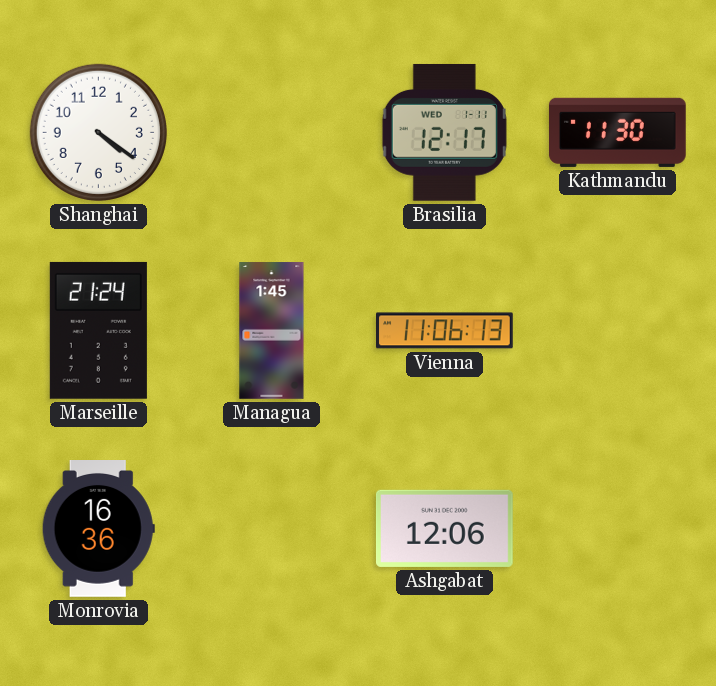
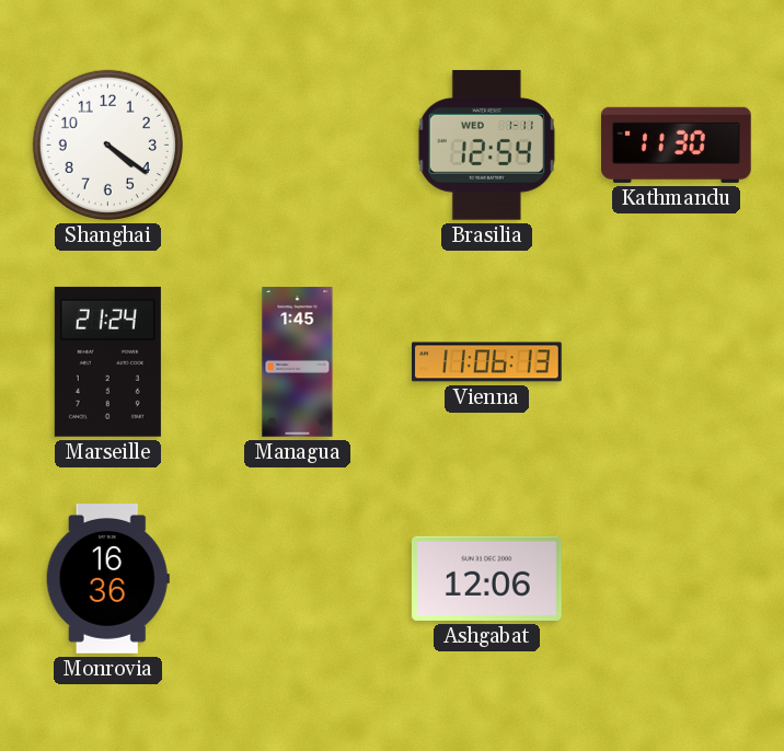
Brasilia: 12:17 -> 12:54 (486, 145)
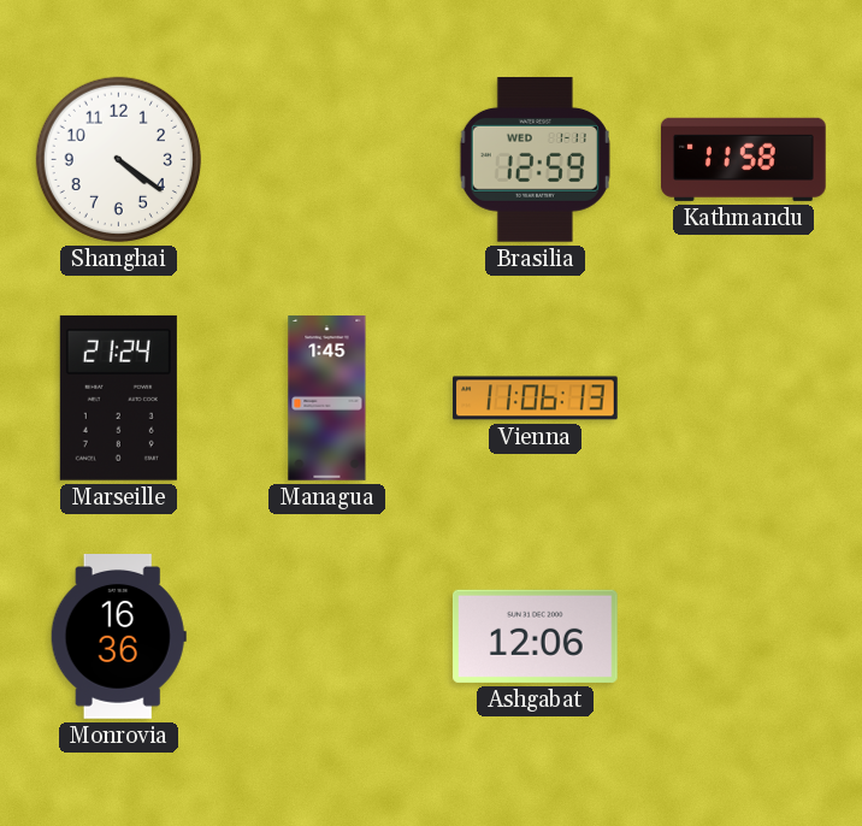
Brasilia: 12:54 -> 12:59 (535, 159)
Kathmandu: 11:30 -> 11:58 (743, 159)
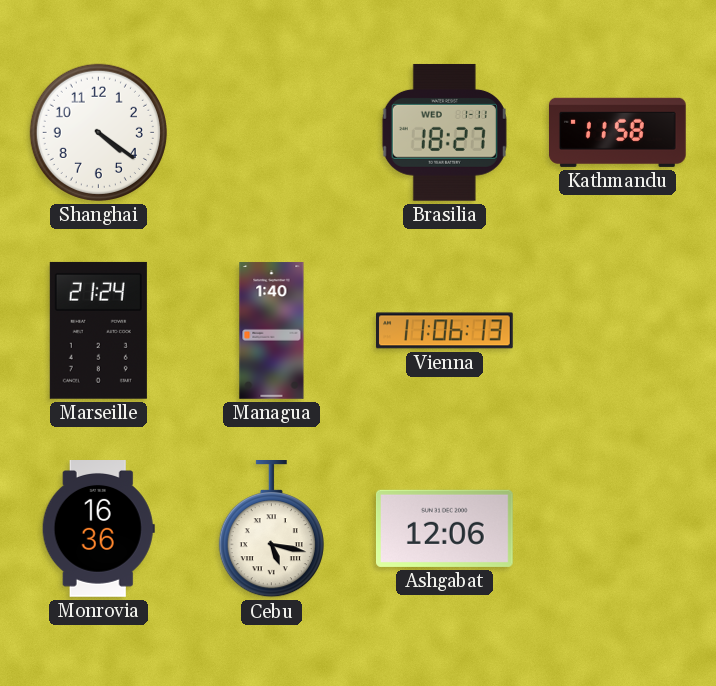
Brasilia: 12:59 -> 18:27 (444, 132)
Managua: 1:45 -> 1:40 (272, 331)
Cebu: none -> 5:17 (271, 530)
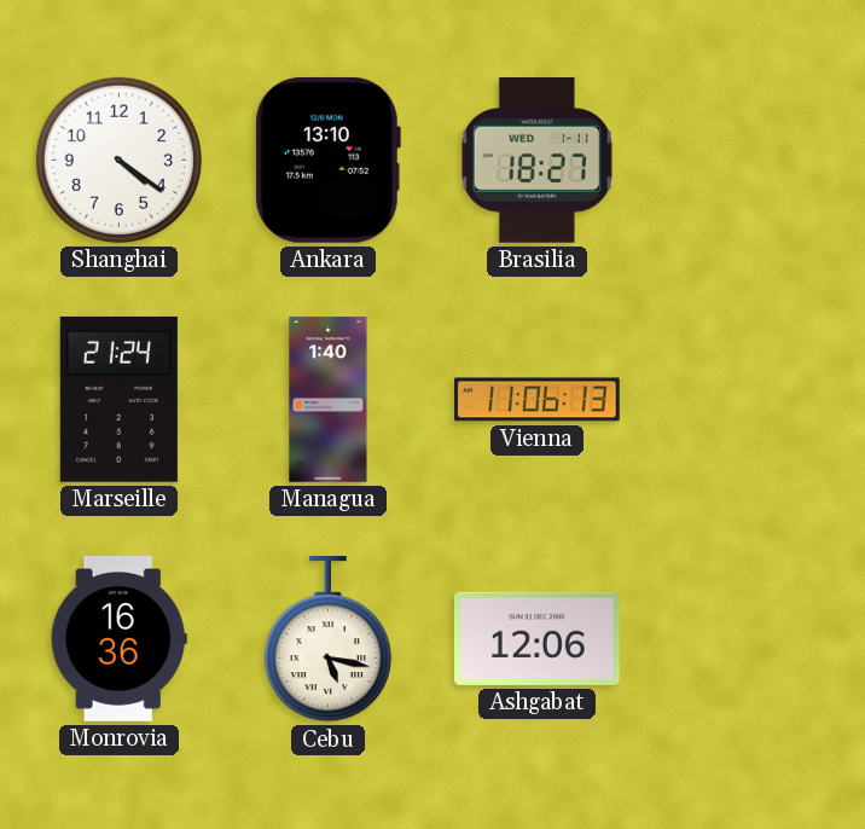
Ankara: none -> 13:10 (327, 160)
Kathmandu: 11:58 -> none (617, 132)
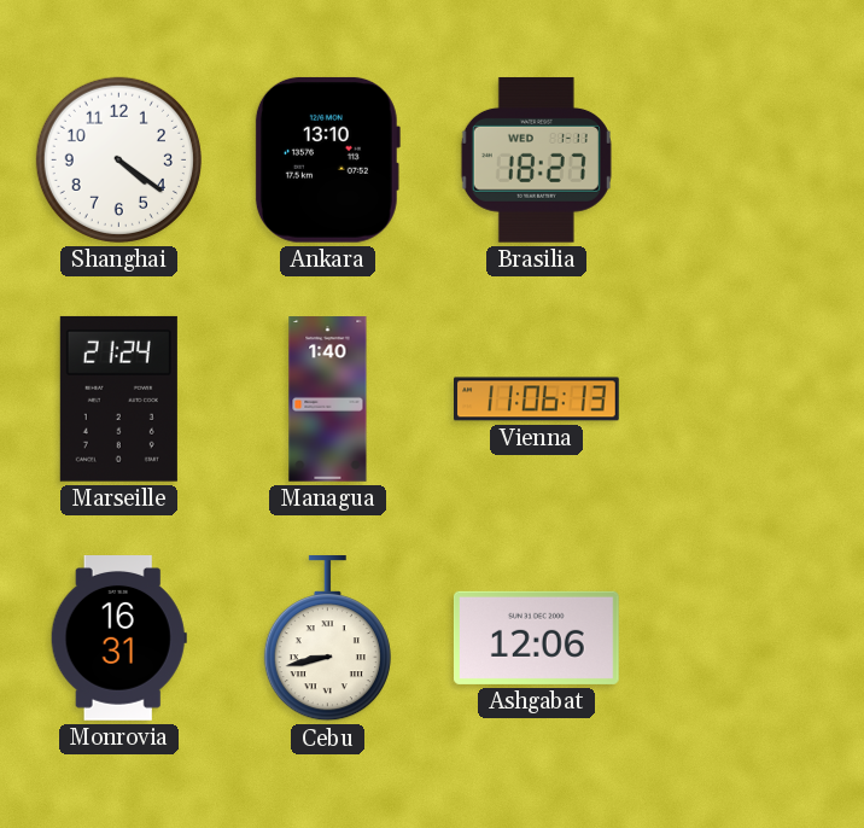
Monrovia: 16:36 -> 16:31 (118, 639)
Cebu: 5:17 -> 8:43 (327, 640)
